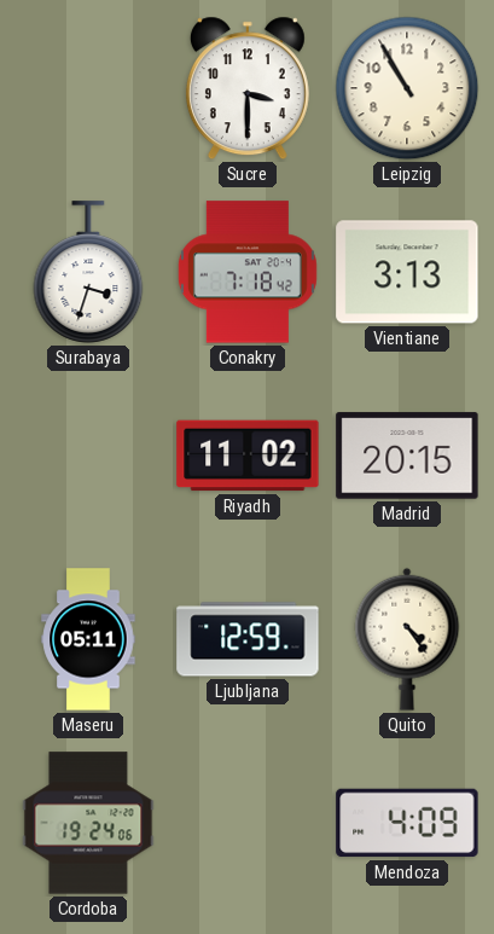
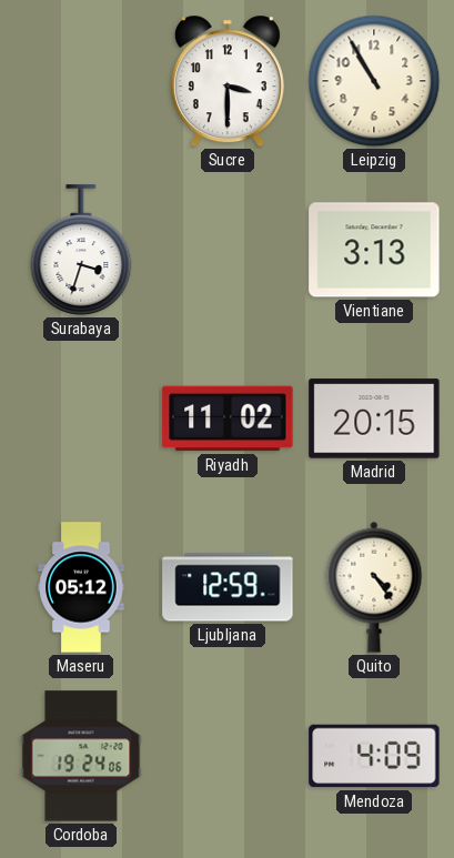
Conakry: 7:18 -> none (248, 272)
Maseru: 05:11 -> 05:12 (81, 587)
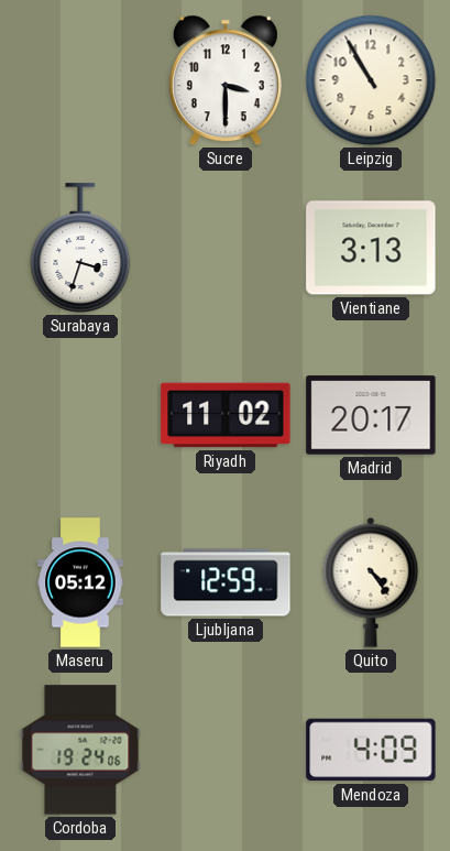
Madrid: 20:15 -> 20:17 (371, 415)
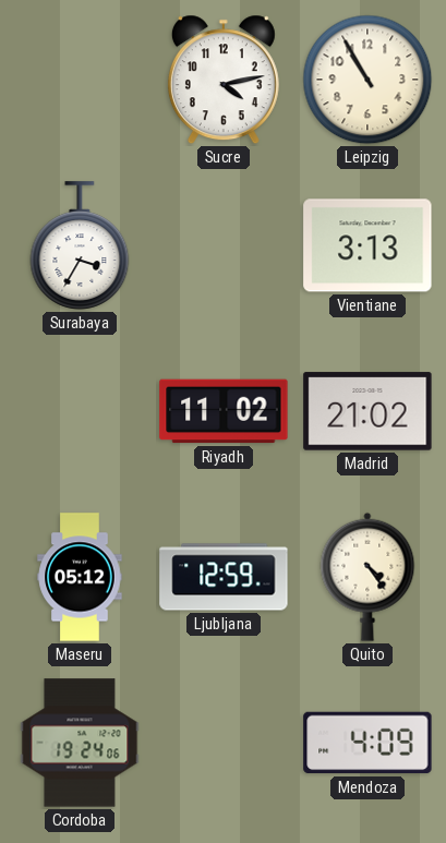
Sucre: 3:30 -> 4:13 (224, 80)
Surabaya: 3:33 -> 3:35 (80, 245)
Madrid: 20:17 -> 21:02 (367, 411)
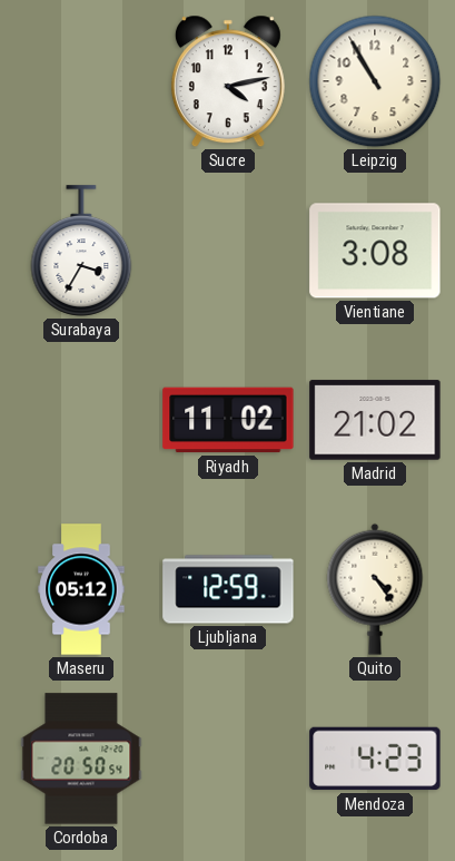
Vientiane: 3:13 -> 3:08 (375, 251)
Cordoba: 19:24 -> 20:50 (81, 759)
Mendoza: 4:09 -> 4:23 (375, 759)
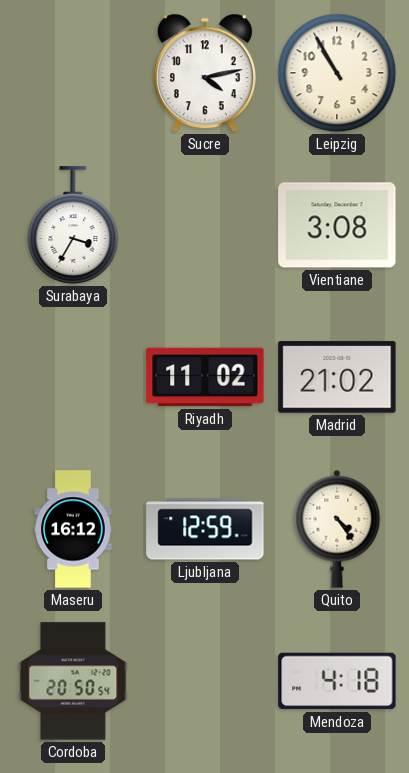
Maseru: 05:12 -> 16:12 (73, 529)
Mendoza: 4:23 -> 4:18 (337, 681)
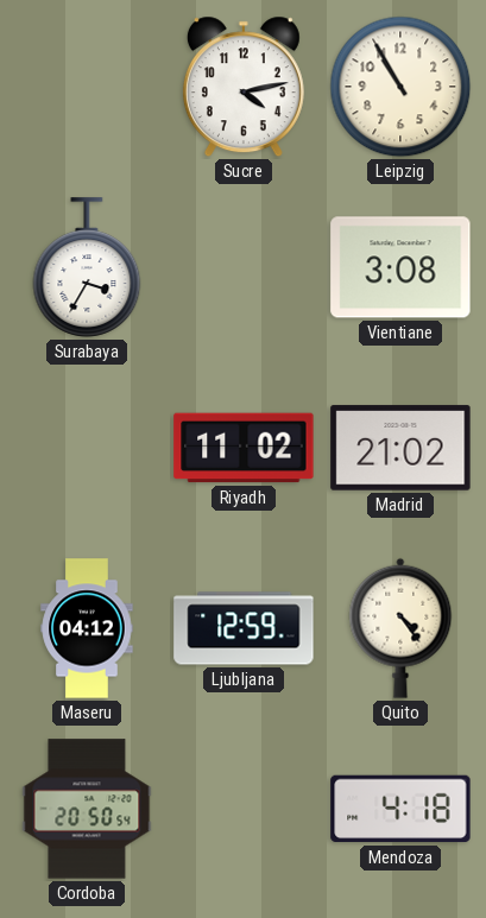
Maseru: 16:12 -> 04:12 (87, 628)
